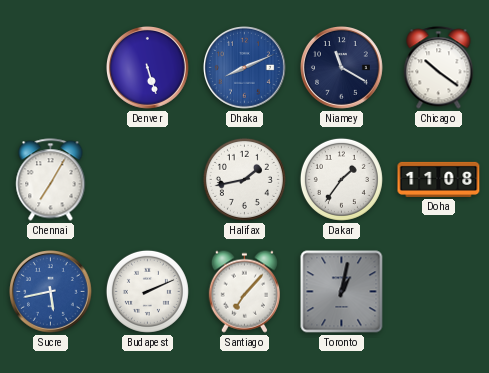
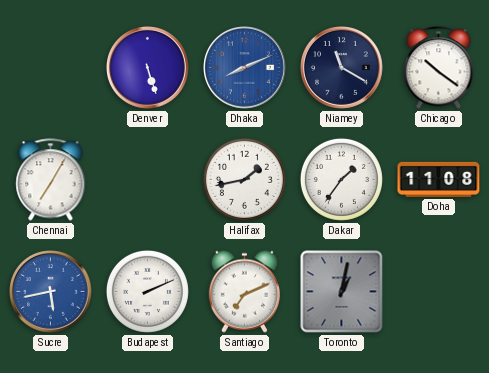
Santiago: 7:07 -> 7:11 (244, 291)
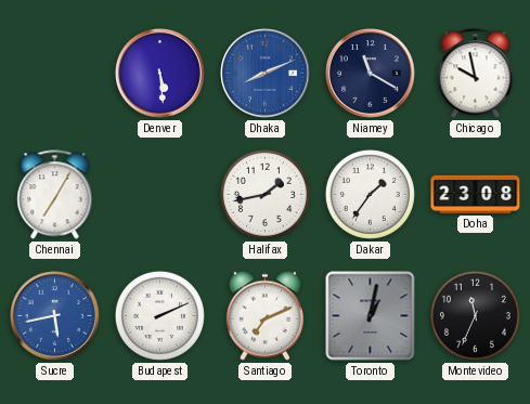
Denver: 5:27 -> 5:29 (160, 74)
Chicago: 10:21 -> 9:58 (476, 74)
Doha: 11:08 -> 23:08 (476, 194)
Montevideo: none -> 11:34 (475, 315)
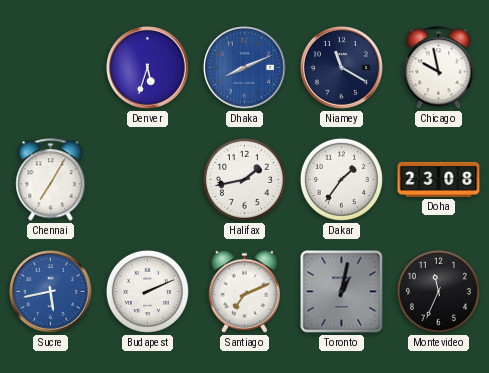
Denver: 5:29 -> 5:33 (148, 68)
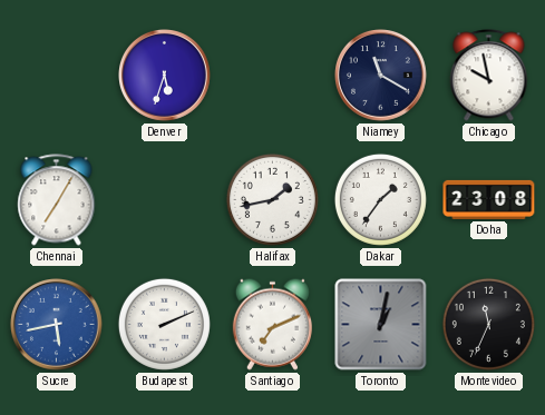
Dhaka: 8:11 -> none (245, 68)
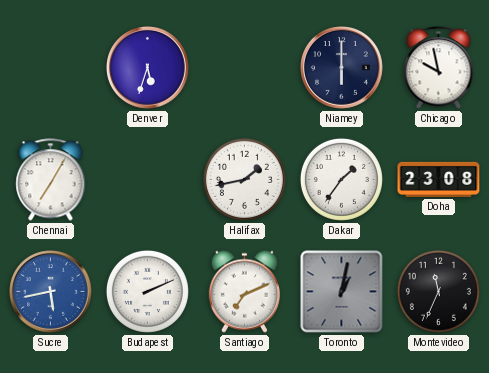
Niamey: 11:20 -> 6:00 (342, 68)
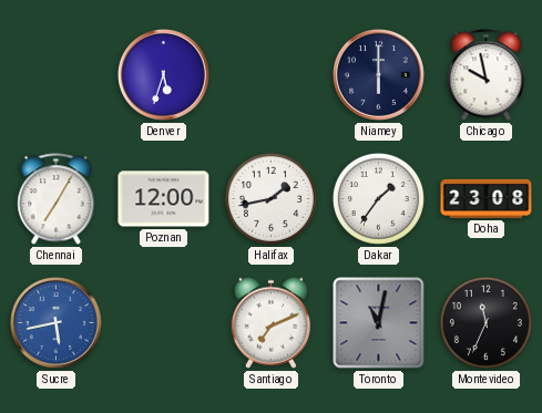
Poznan: none -> 12:00 (164, 199)
Budapest: 2:11 -> none (147, 291)
Toronto: 1:02 -> 11:02 (379, 323)
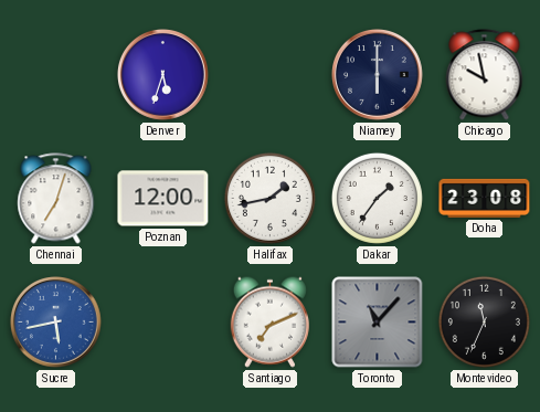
Chennai: 7:05 -> 7:03 (56, 199)
Toronto: 11:02 -> 11:07 (378, 323)
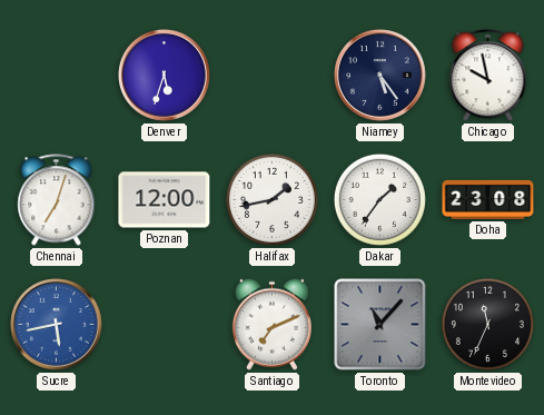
Niamey: 6:00 -> 5:24 (380, 76)
